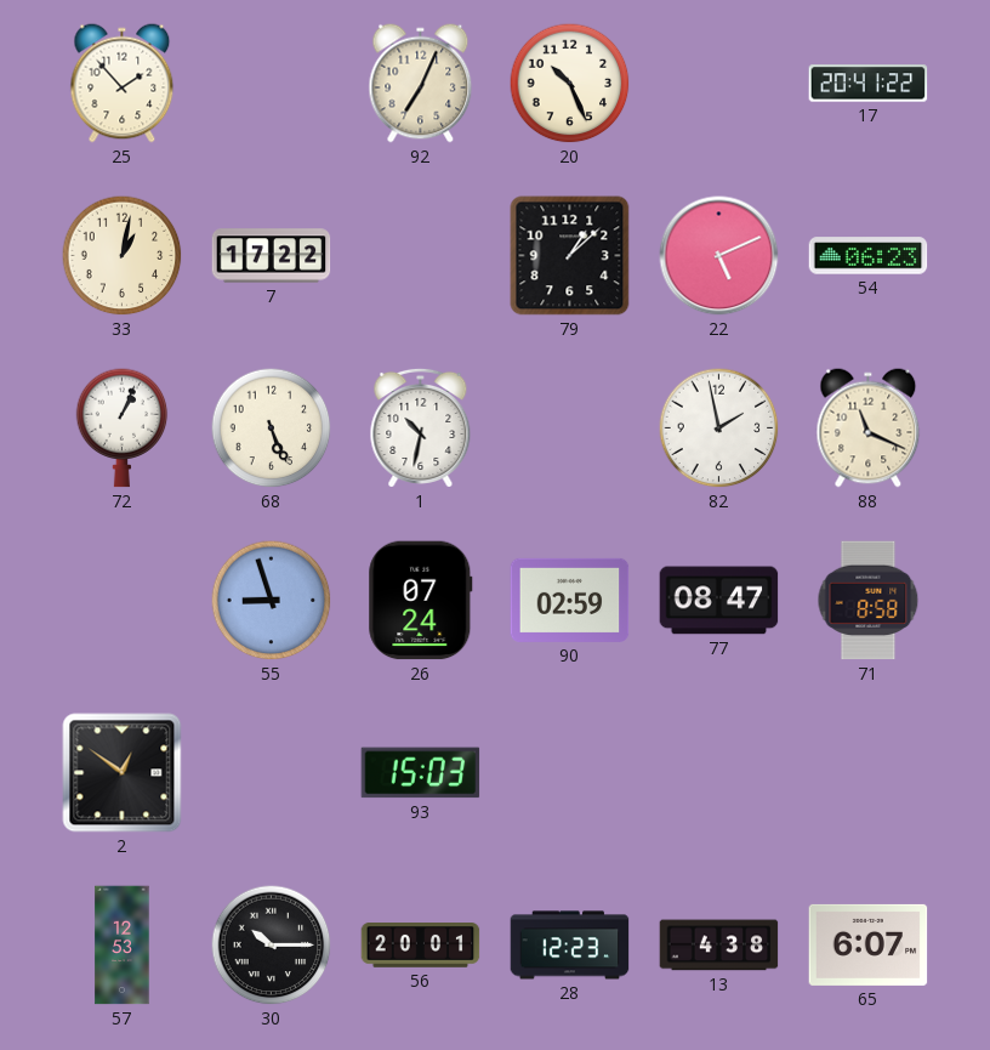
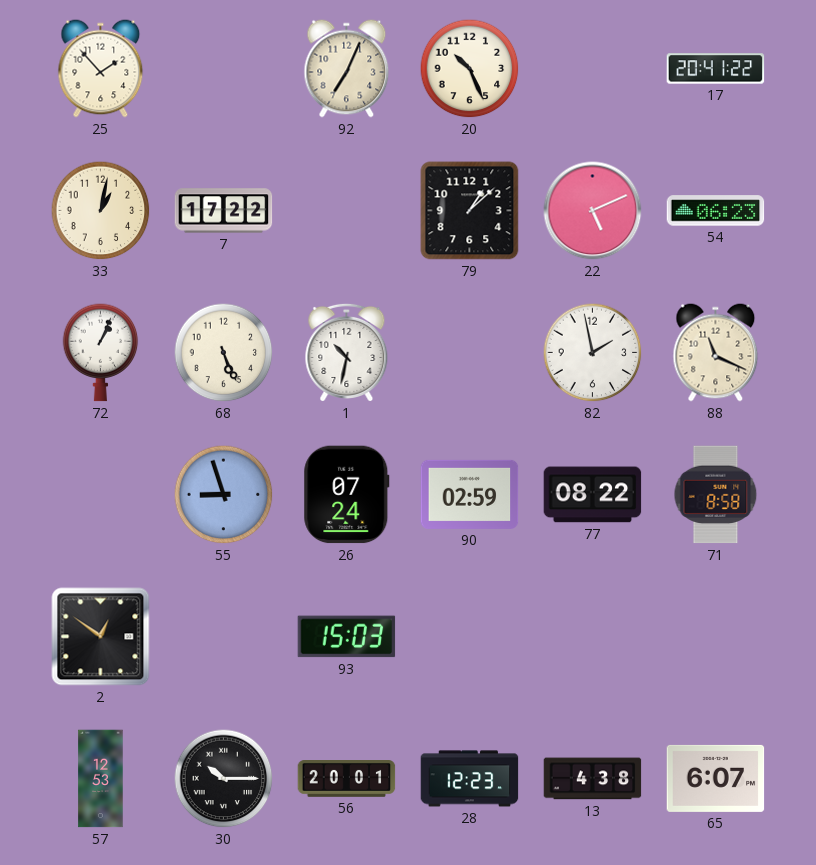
77: 08:47 -> 08:22 (593, 495)
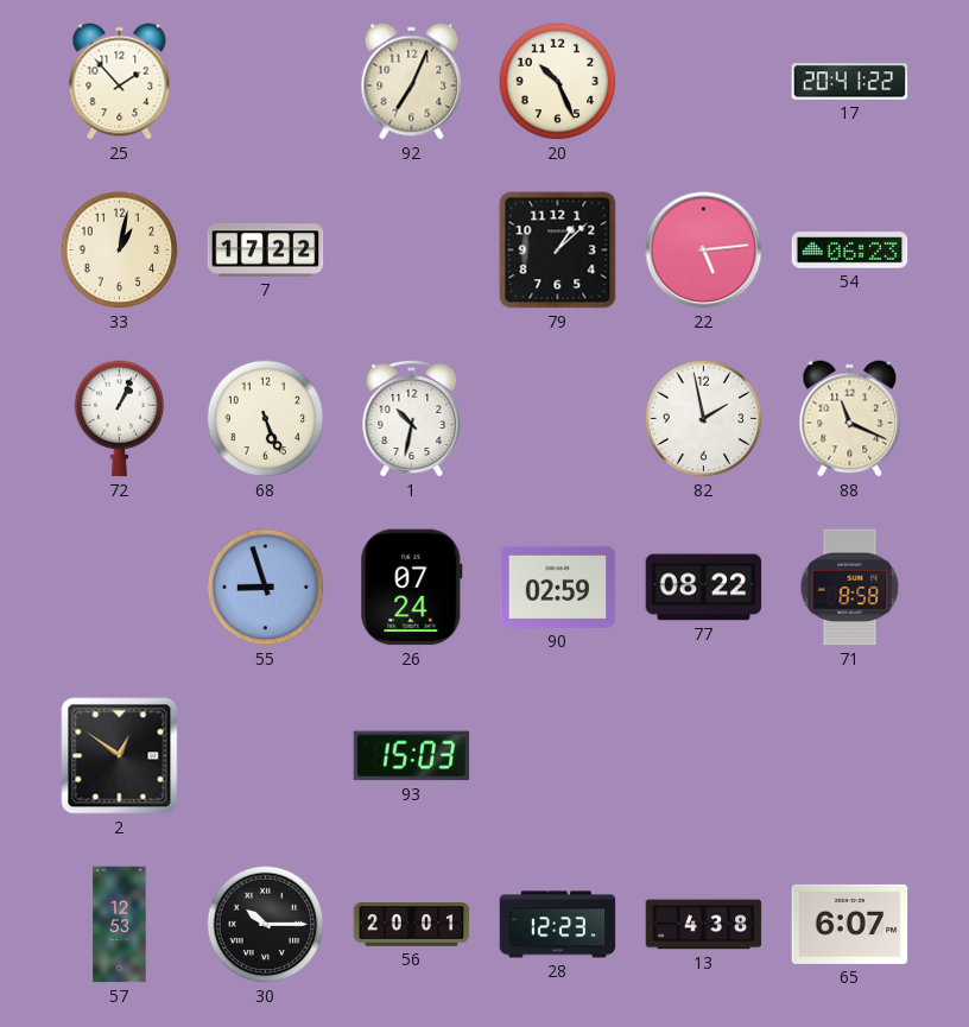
22: 5:11 -> 5:14 (704, 251)
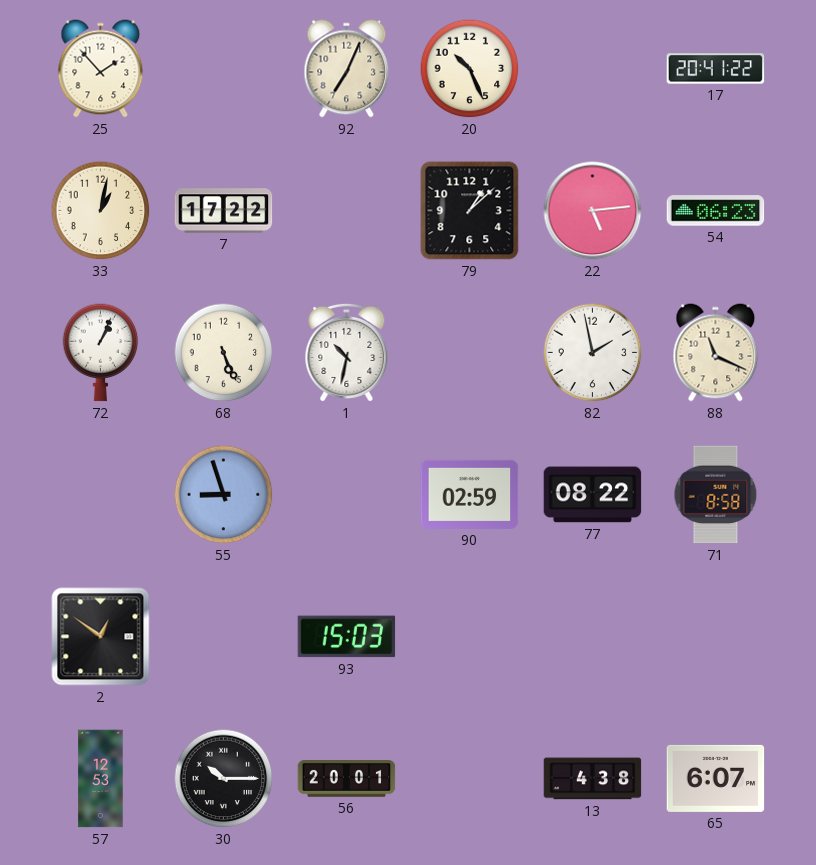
26: 07:24 -> none (412, 588)
28: 12:23 -> none (558, 925)
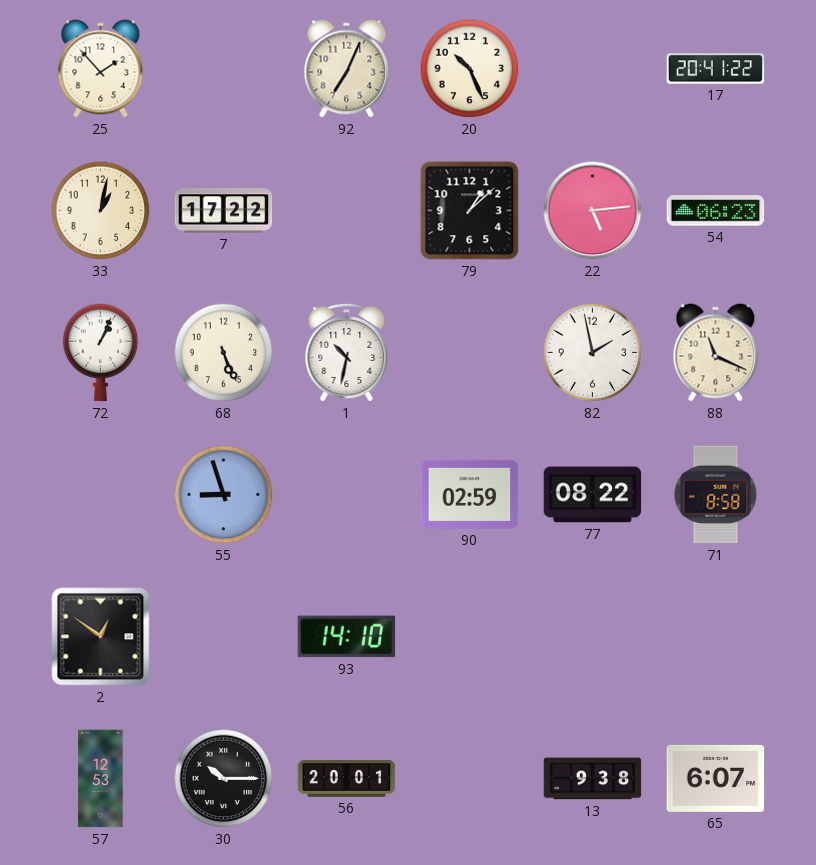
93: 15:03 -> 14:10 (347, 637)
13: 4:38 -> 9:38 (593, 779)
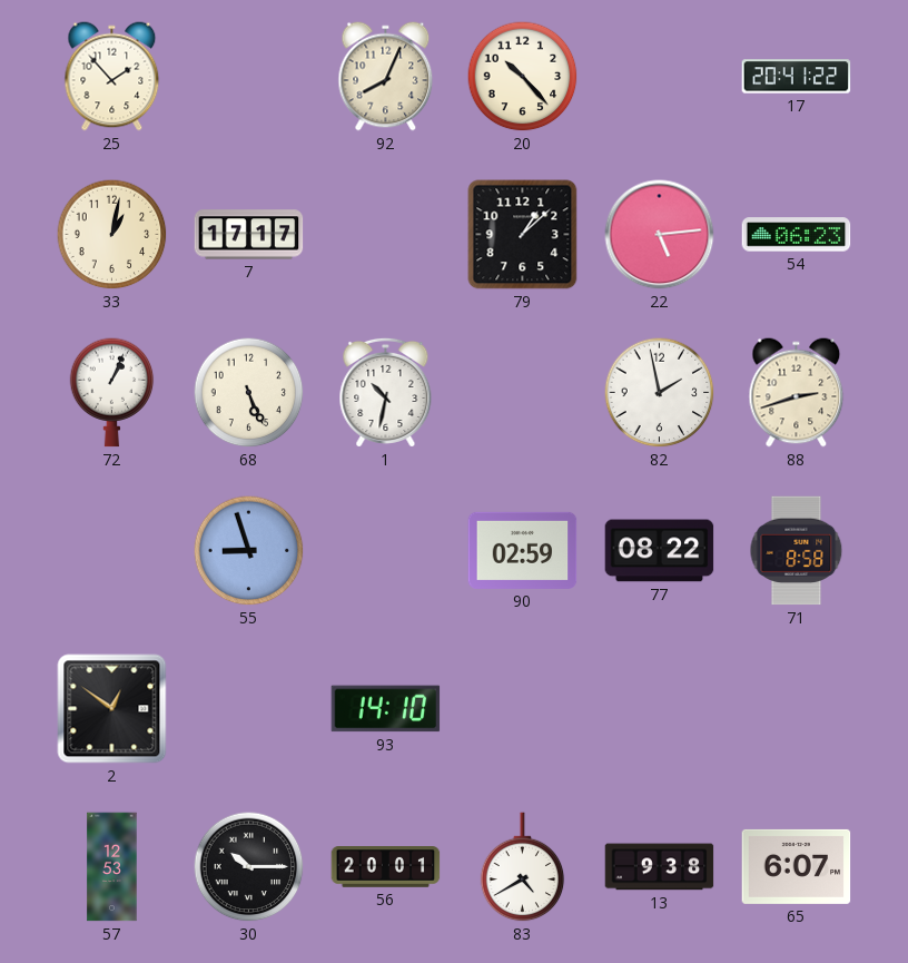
92: 7:04 -> 8:04 (386, 77)
20: 10:26 -> 10:23 (523, 77)
7: 17:22 -> 17:17 (249, 235)
88: 11:19 -> 2:42 (797, 393)
83: none -> 4:40 (523, 867)
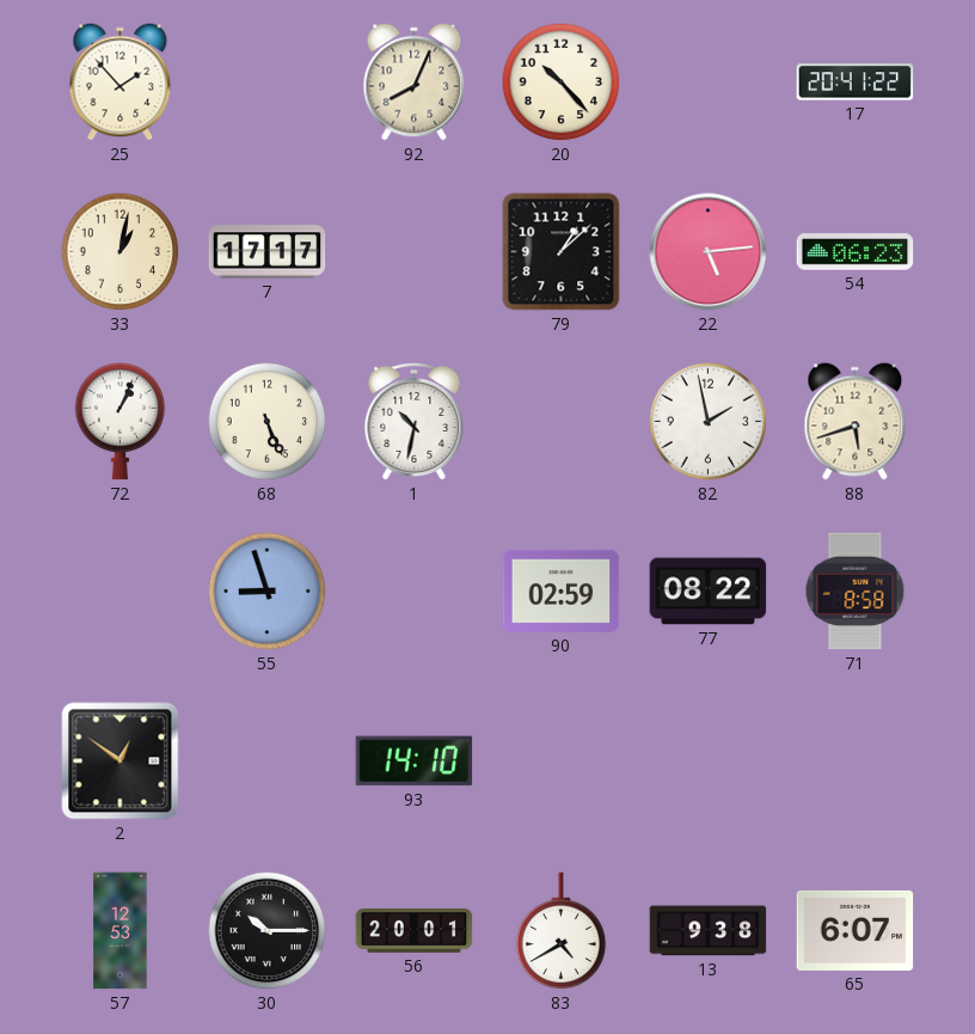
88: 2:42 -> 5:42 (856, 422)
